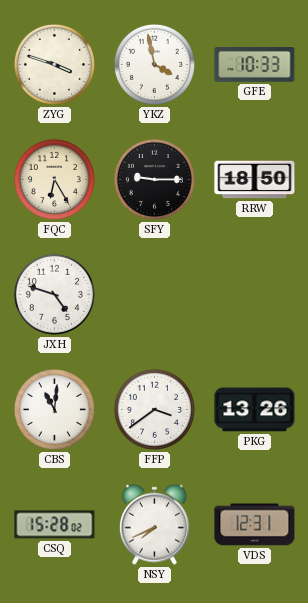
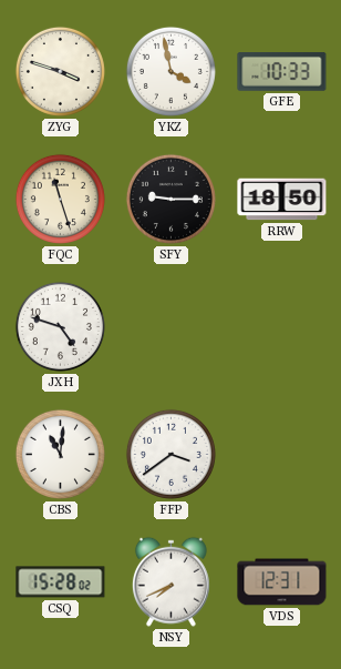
FQC: 6:25 -> 11:27 (60, 199)
PKG: 13:26 -> none (255, 410)
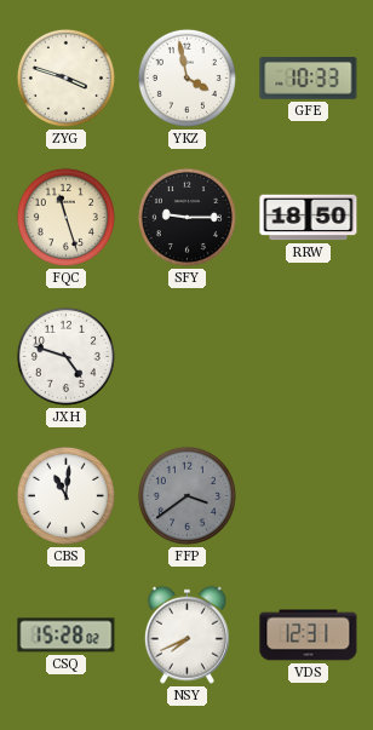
FFP dial: white -> grey (187, 495)
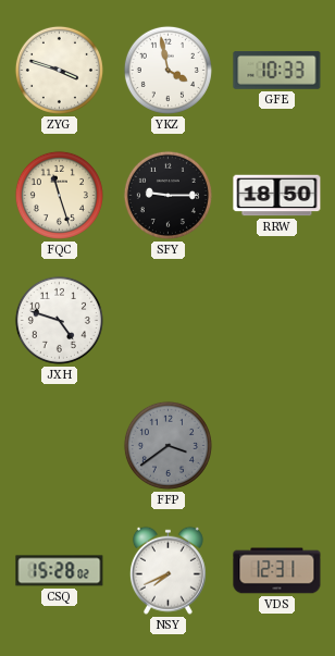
CBS: 11:01 -> none (65, 495)
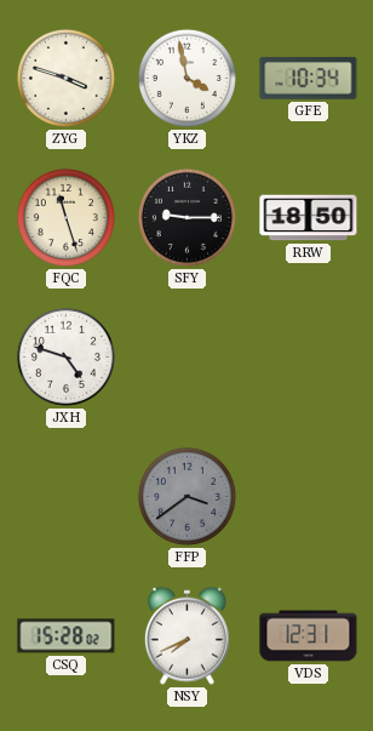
GFE: 10:33 -> 10:34 (309, 79)
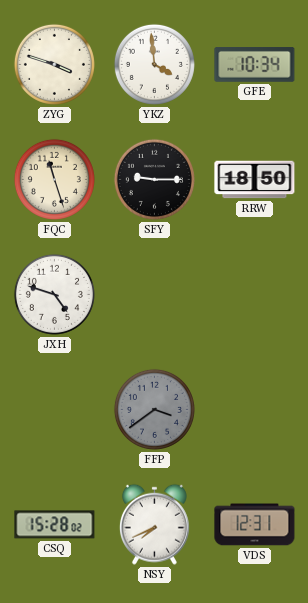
YKZ: 3:58 -> 3:59 (154, 64)
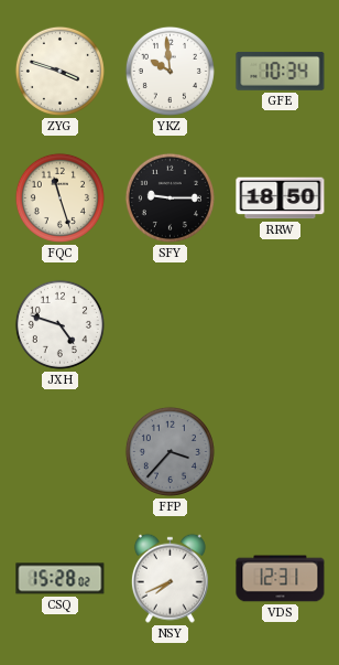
YKZ: 3:59 -> 9:59 (169, 71)
FFP: 3:39 -> 3:37 (169, 451)
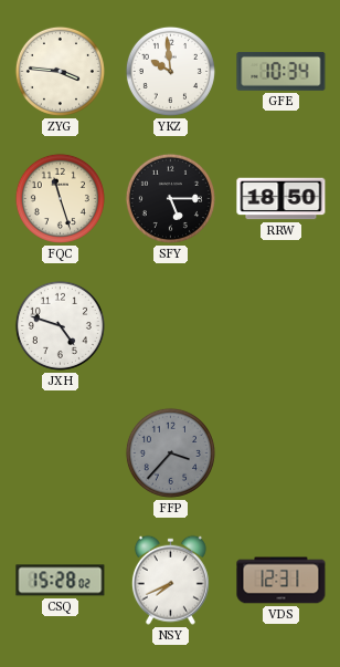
ZYG: 3:48 -> 3:46 (60, 71)
SFY: 9:15 -> 5:15 (170, 198)
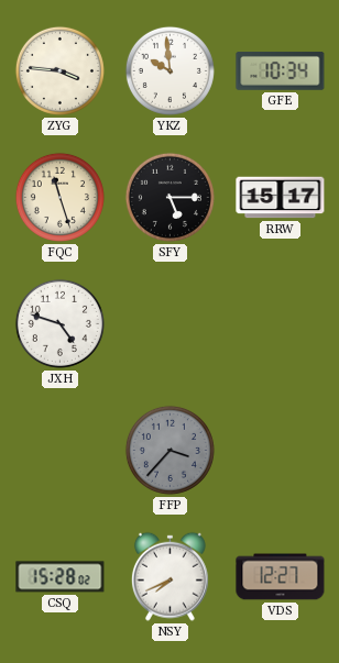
RRW: 18:50 -> 15:17 (281, 198)
VDS: 12:31 -> 12:27 (281, 577)
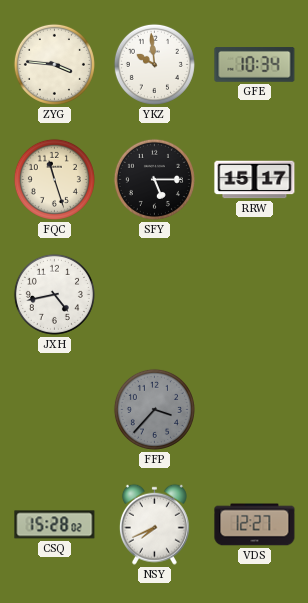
JXH: 4:48 -> 4:43 (54, 294)
